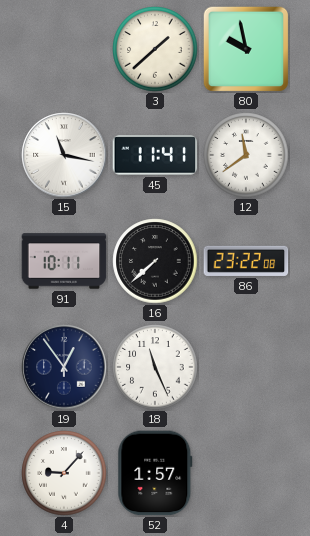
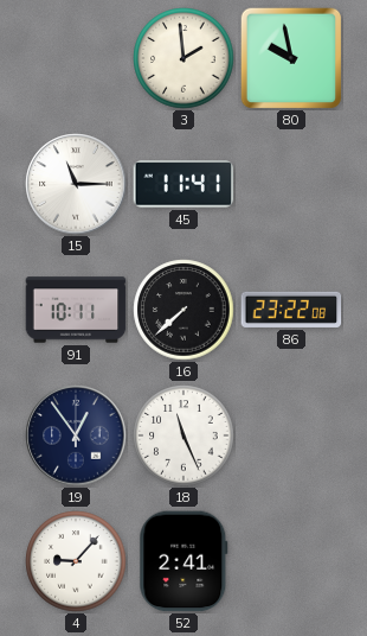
3: 1:38 -> 1:59 (183, 58)
15: 11:17 -> 11:15 (76, 184)
12: 11:39 -> none (246, 155)
52: 1:57 -> 2:41 (183, 561)
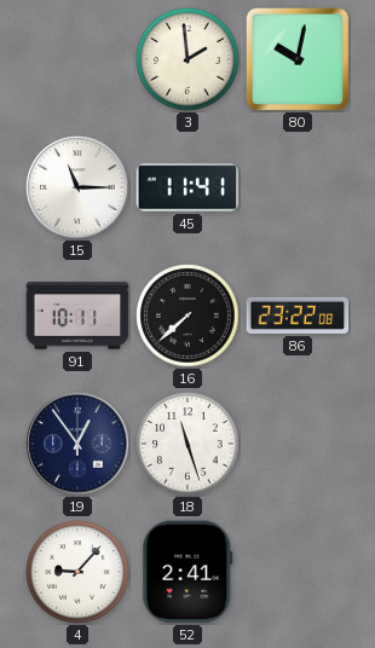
80: 9:58 -> 10:02 (298, 59)
18: 11:26 -> 11:27 (187, 444)
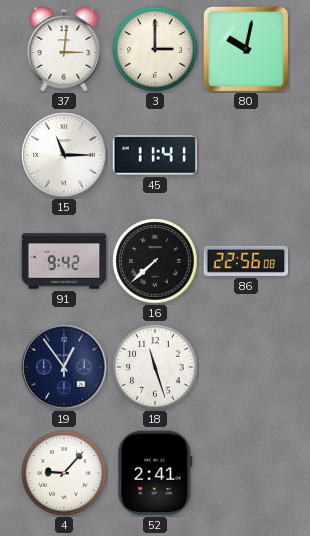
37: none -> 3:01 (64, 49)
3: 1:59 -> 3:00 (155, 49)
91: 10:11 -> 9:42 (64, 261)
86: 23:22 -> 22:56 (246, 261)
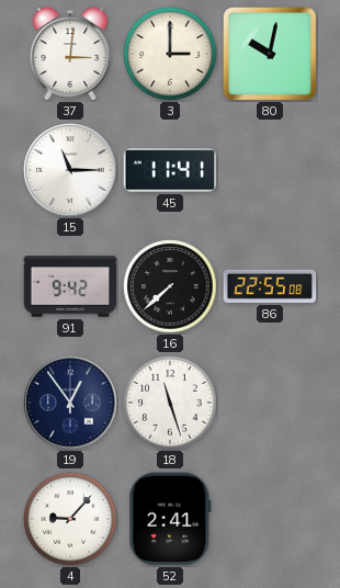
86: 22:56 -> 22:55 (270, 286)
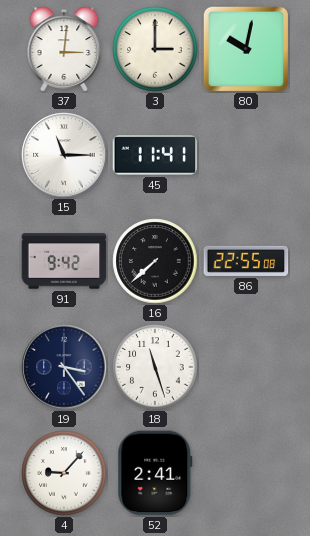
19: 12:54 -> 3:24 (64, 367)
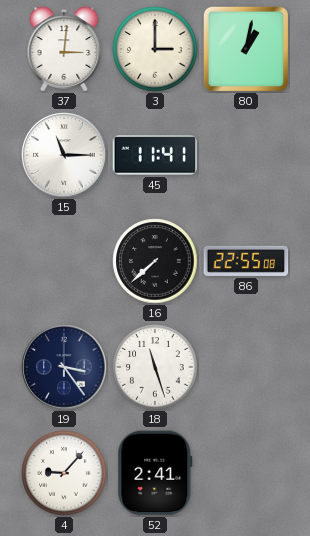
80: 10:02 -> 1:02 (246, 49)
91: 9:42 -> none (64, 261)
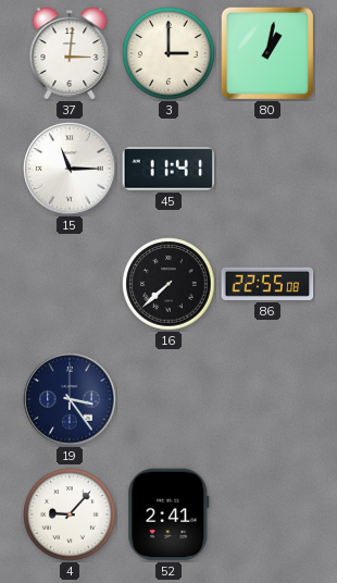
18: 11:27 -> none (155, 367)
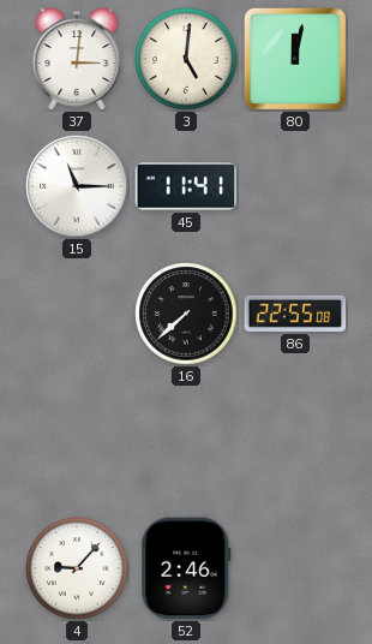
3: 3:00 -> 5:01 (186, 59)
80: 1:02 -> 12:02 (295, 59)
19: 3:24 -> none (70, 399)
52: 2:41 -> 2:46 (186, 568)
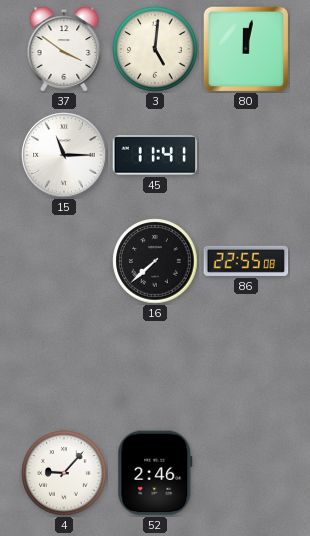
37: 3:01 -> 3:51 (64, 49)
